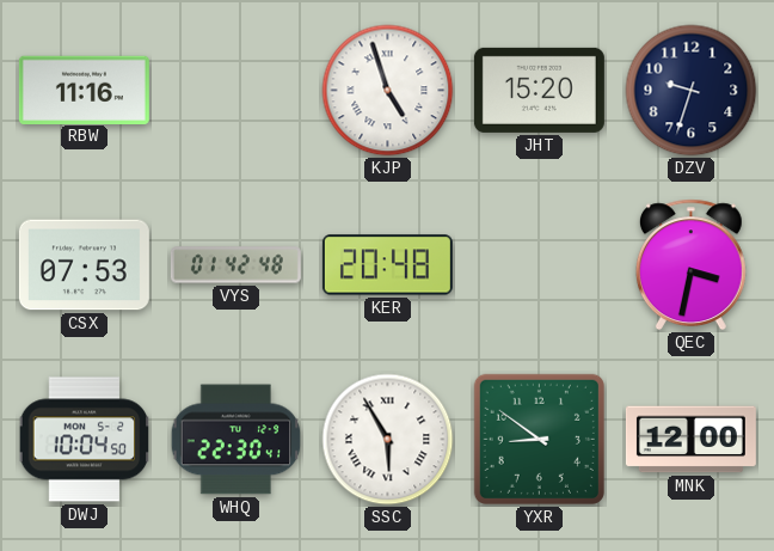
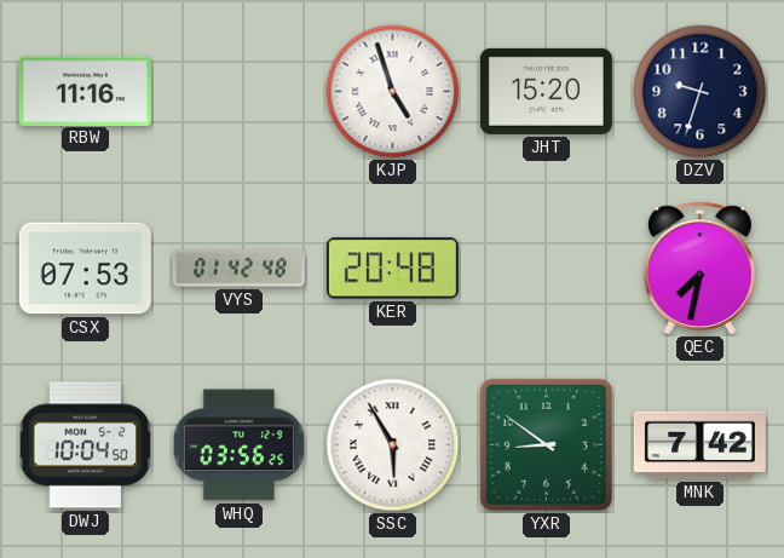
QEC: 3:32 -> 7:32 (699, 269)
WHQ: 22:30 -> 03:56 (240, 445)
MNK: 12:00 -> 7:42 (699, 445)
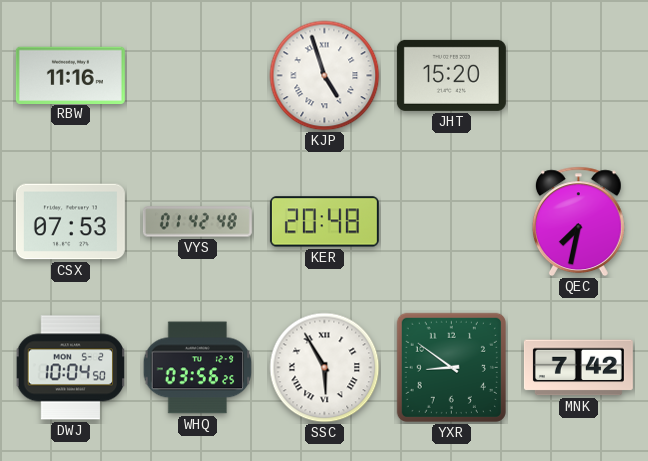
DZV: 9:33 -> none (701, 92)
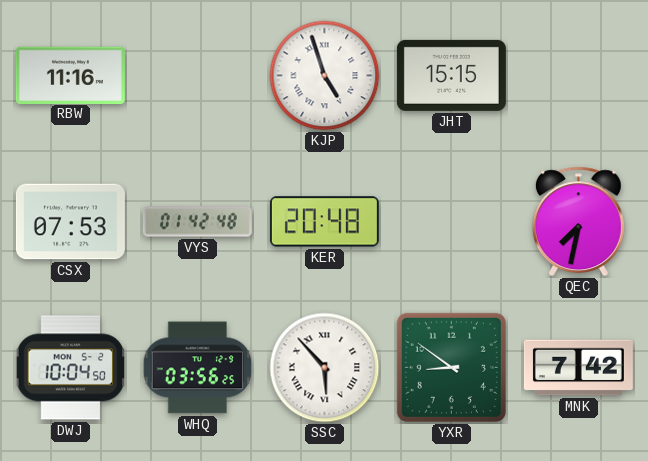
JHT: 15:20 -> 15:15 (451, 75)
SSC: 5:55 -> 5:53 (325, 368)
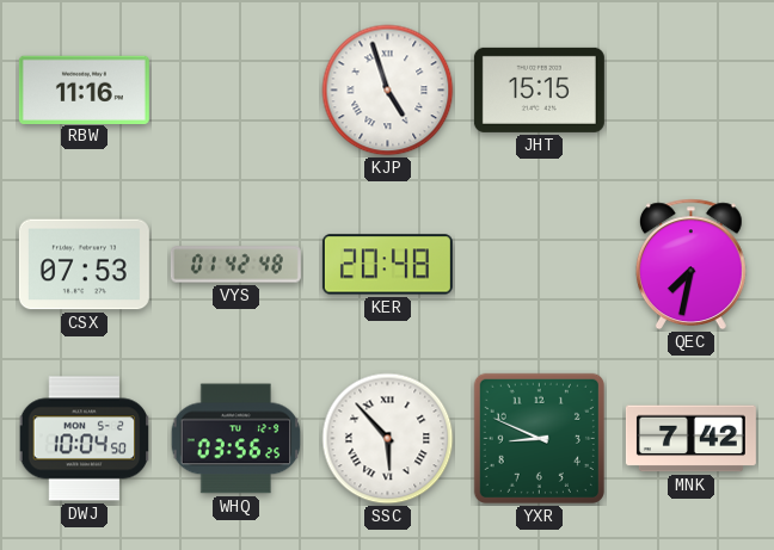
YXR: 8:51 -> 8:49 (539, 438)
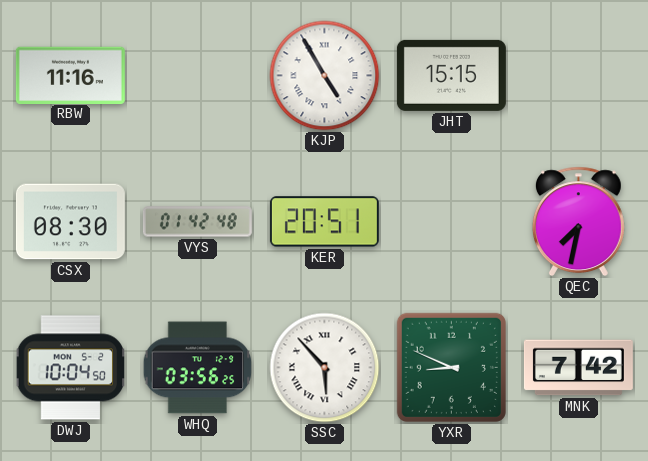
KJP: 4:57 -> 4:55 (325, 76)
CSX: 07:53 -> 08:30 (70, 222)
KER: 20:48 -> 20:51 (324, 222)
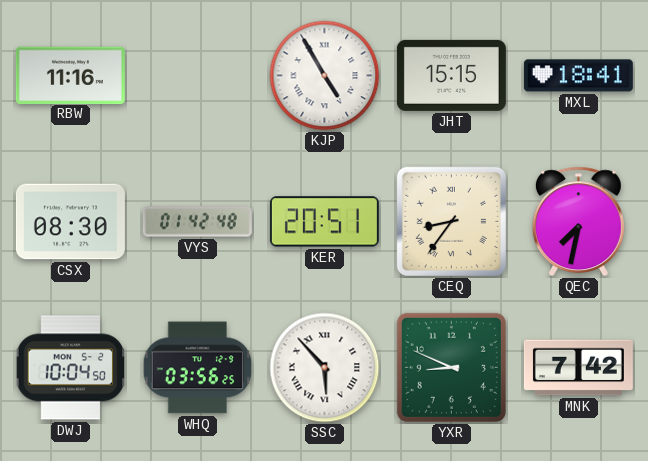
MXL: none -> 18:41 (578, 76)
CEQ: none -> 8:36 (451, 221)
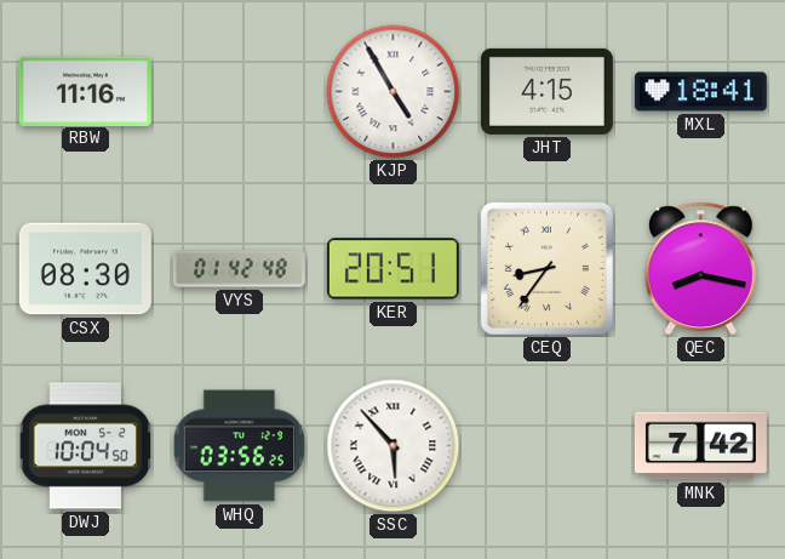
JHT: 15:15 -> 4:15 (546, 91)
QEC: 7:32 -> 8:17 (700, 269)
YXR: 8:49 -> none (451, 367)
